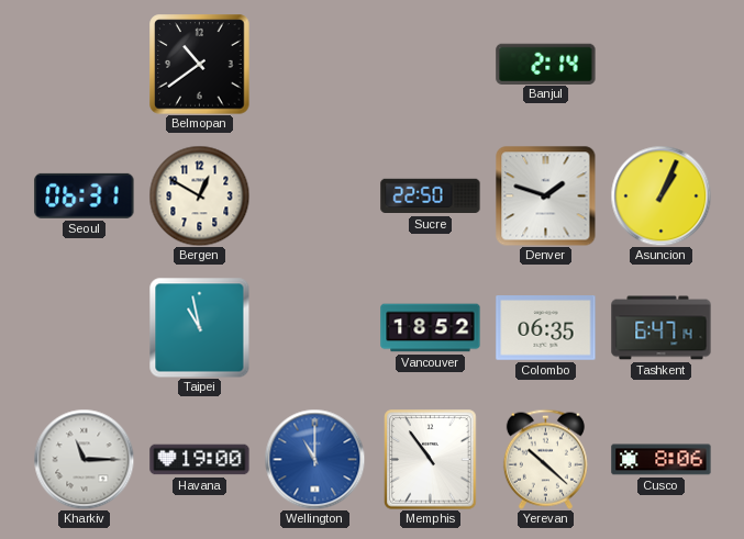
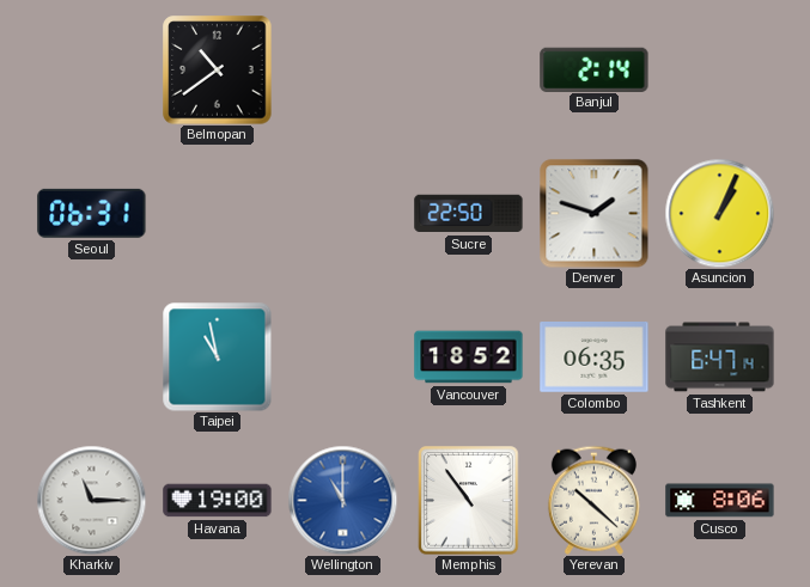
Bergen: 12:50 -> none (199, 195)
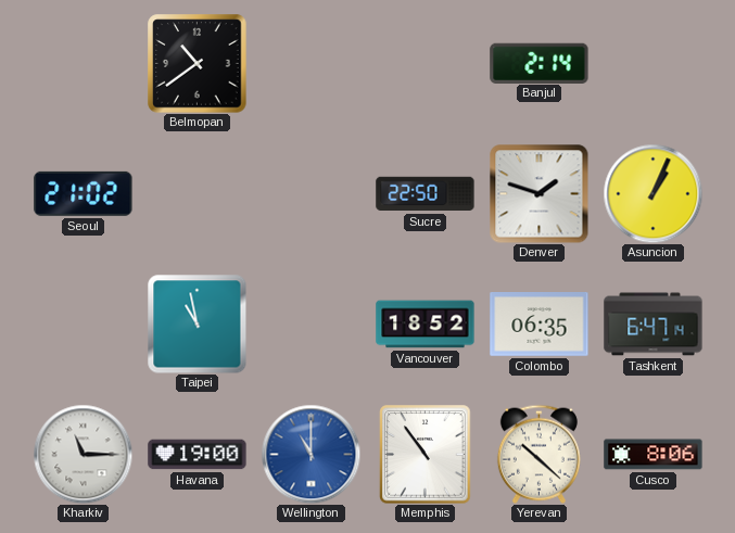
Seoul: 06:31 -> 21:02 (84, 193)
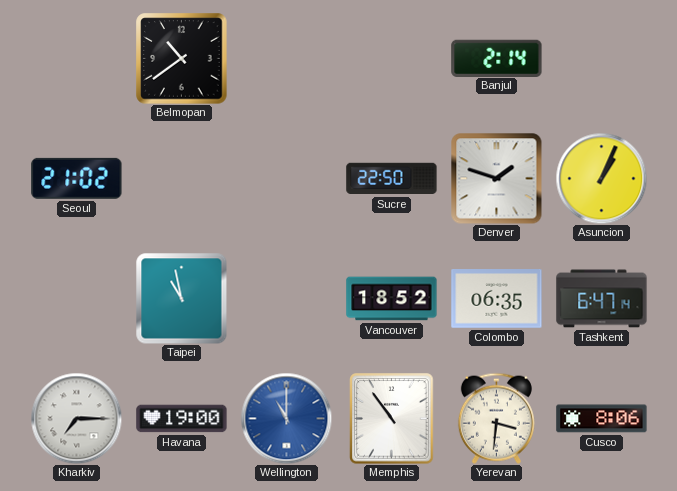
Kharkiv: 11:15 -> 7:15 (76, 418)
Yerevan: 10:22 -> 3:31 (496, 418)
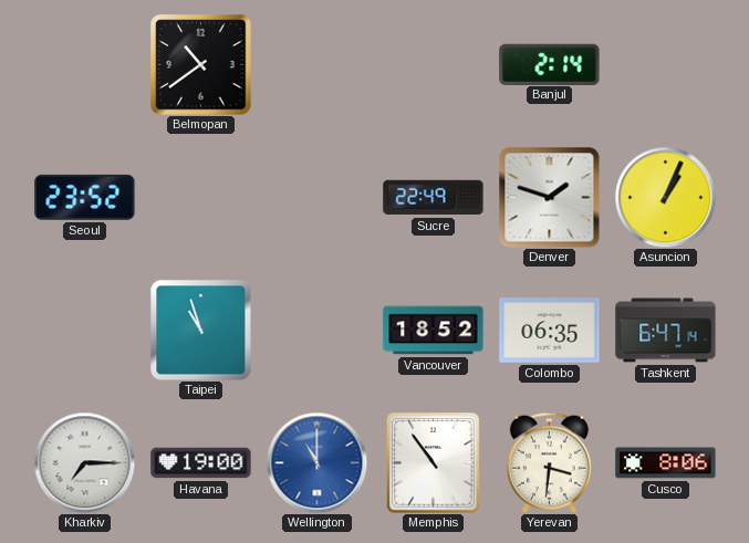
Seoul: 21:02 -> 23:52 (85, 197)
Sucre: 22:50 -> 22:49 (434, 198)
Taipei: 10:58 -> 10:57 (200, 330)
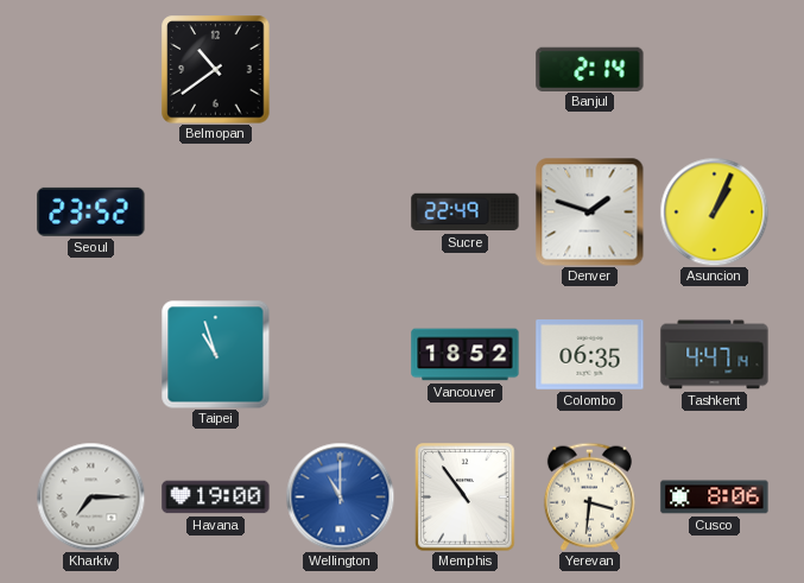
Tashkent: 6:47 -> 4:47 (715, 355)
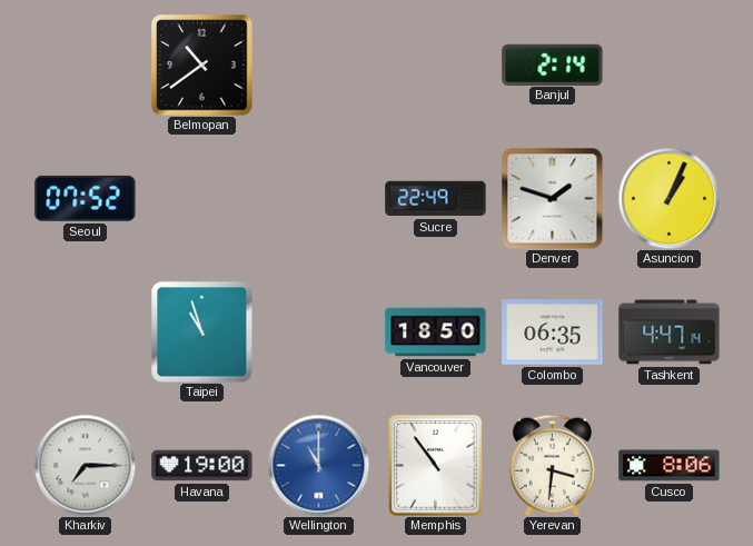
Seoul: 23:52 -> 07:52 (86, 198)
Vancouver: 18:52 -> 18:50 (436, 332)
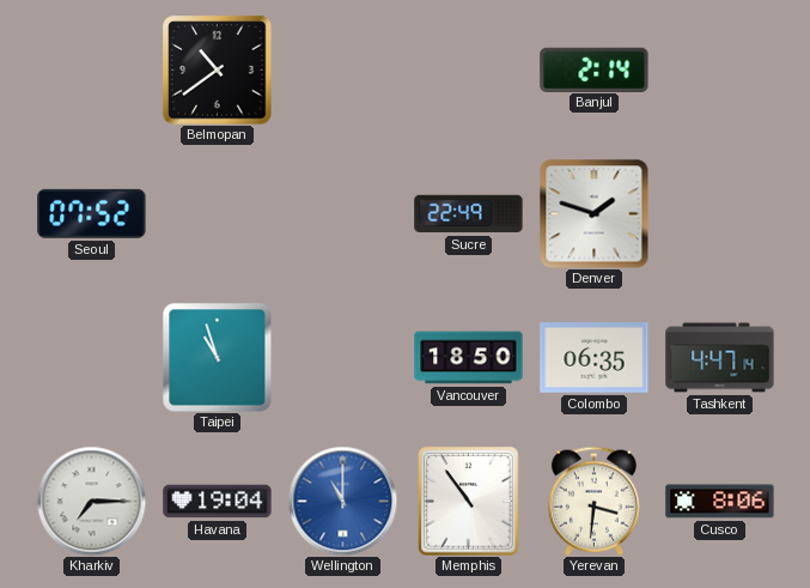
Asuncion: 1:04 -> none (668, 198)
Havana: 19:00 -> 19:04 (218, 502)
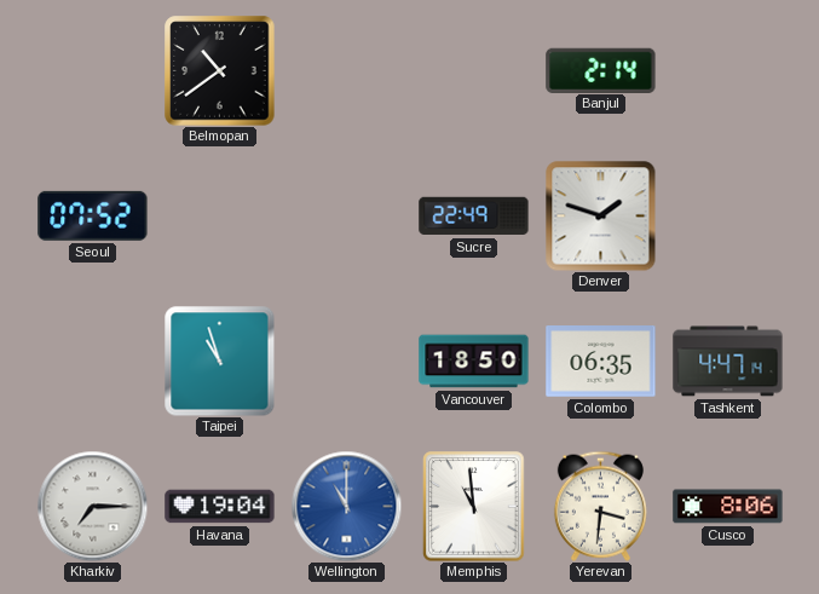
Memphis: 10:54 -> 10:59 (474, 507)
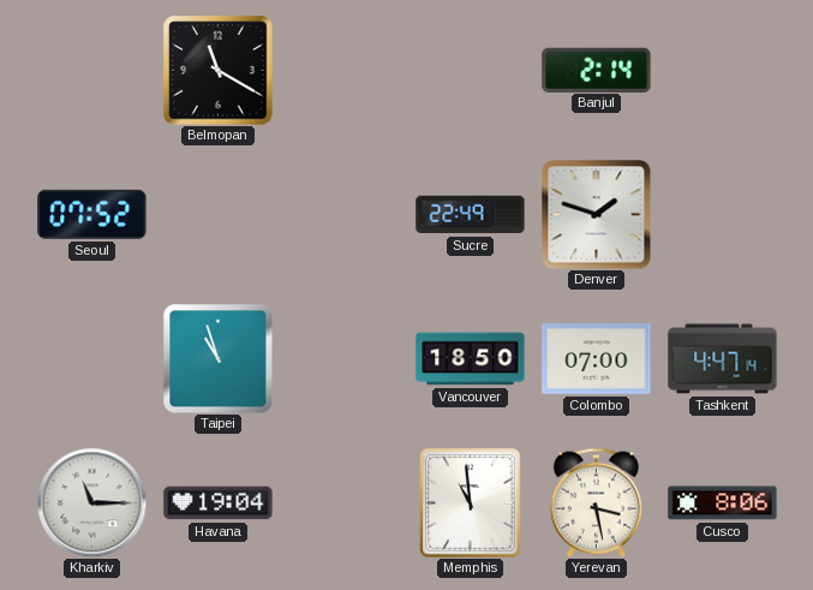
Belmopan: 10:39 -> 11:20 (219, 71)
Colombo: 06:35 -> 07:00 (597, 359)
Kharkiv: 7:15 -> 11:15 (91, 502)
Wellington: 11:00 -> none (346, 506)
Yerevan: 3:31 -> 3:28 (596, 502)
